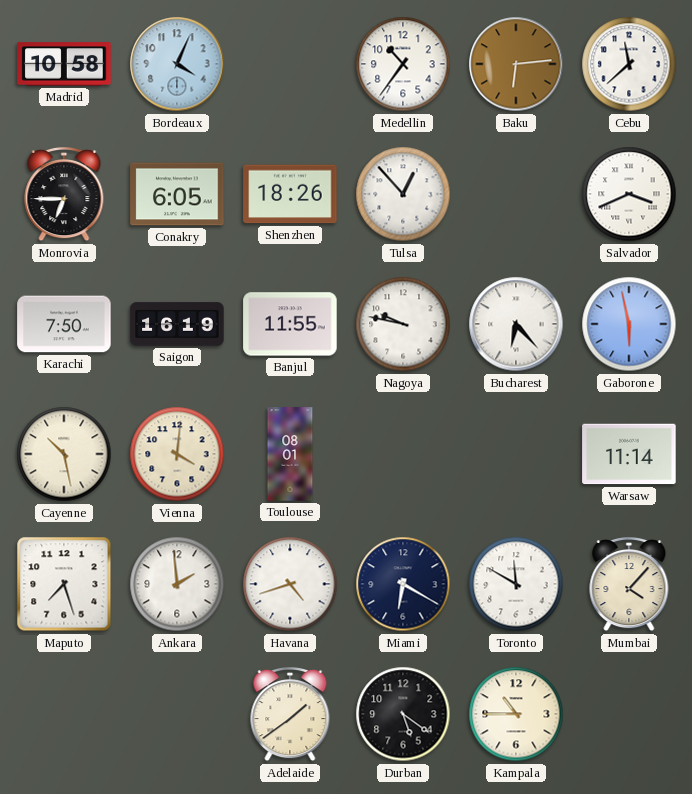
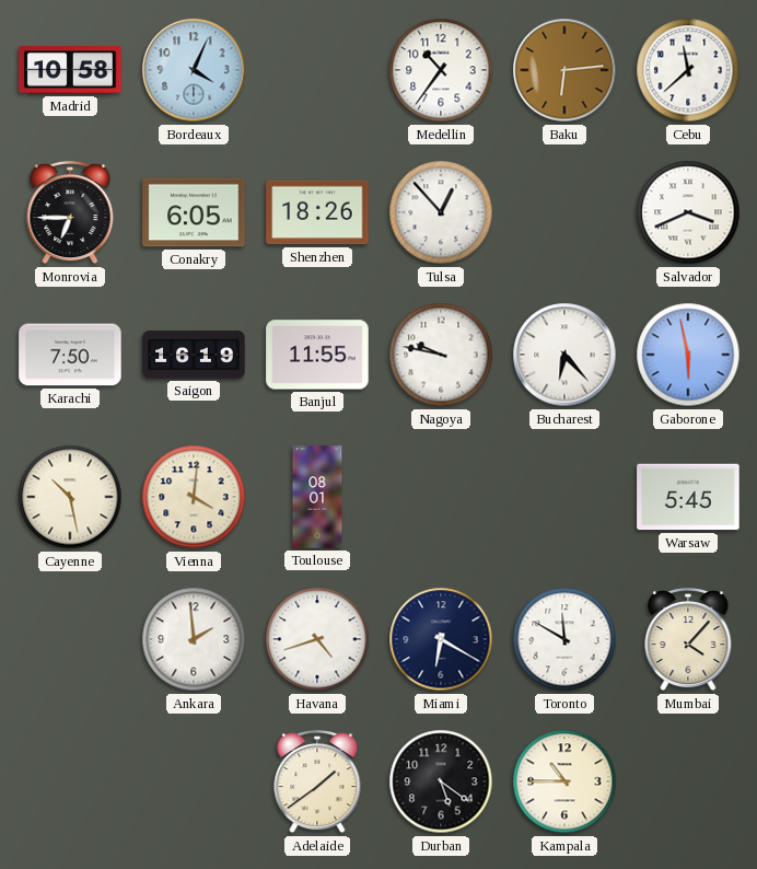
Warsaw: 11:14 -> 5:45 (688, 497)
Maputo: 7:27 -> none (64, 584)
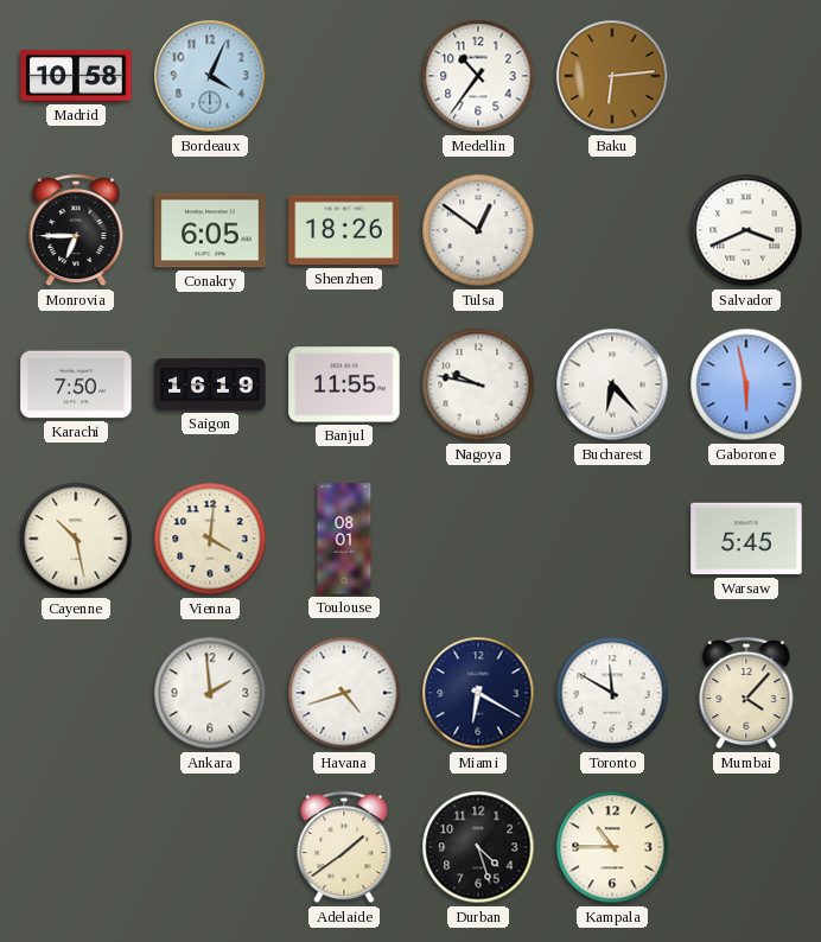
Cebu: 11:38 -> none (688, 70)
Tulsa: 12:53 -> 12:51 (478, 230)
Durban: 5:21 -> 4:27 (478, 847)
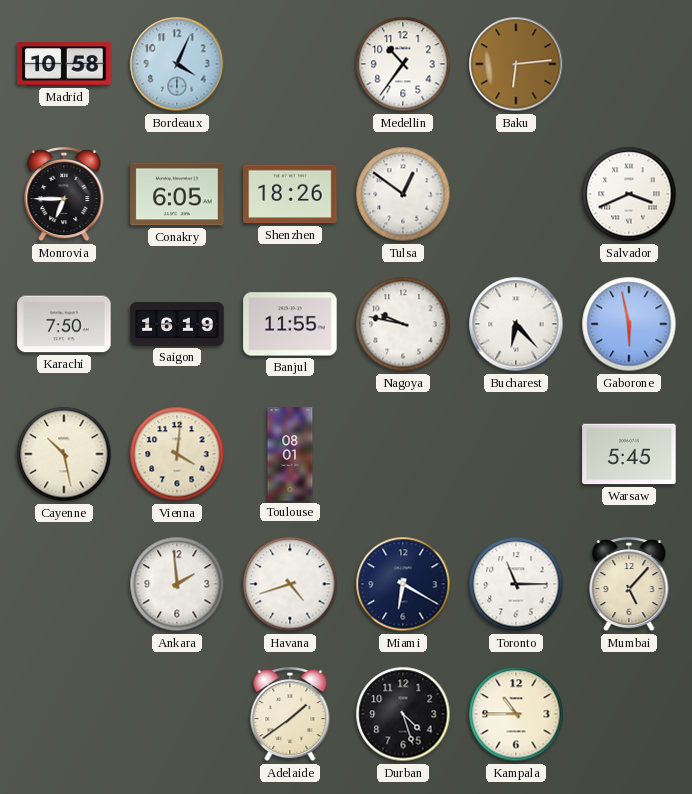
Toronto: 11:50 -> 11:15 (516, 584)
Mumbai: 4:07 -> 5:07 (629, 585)
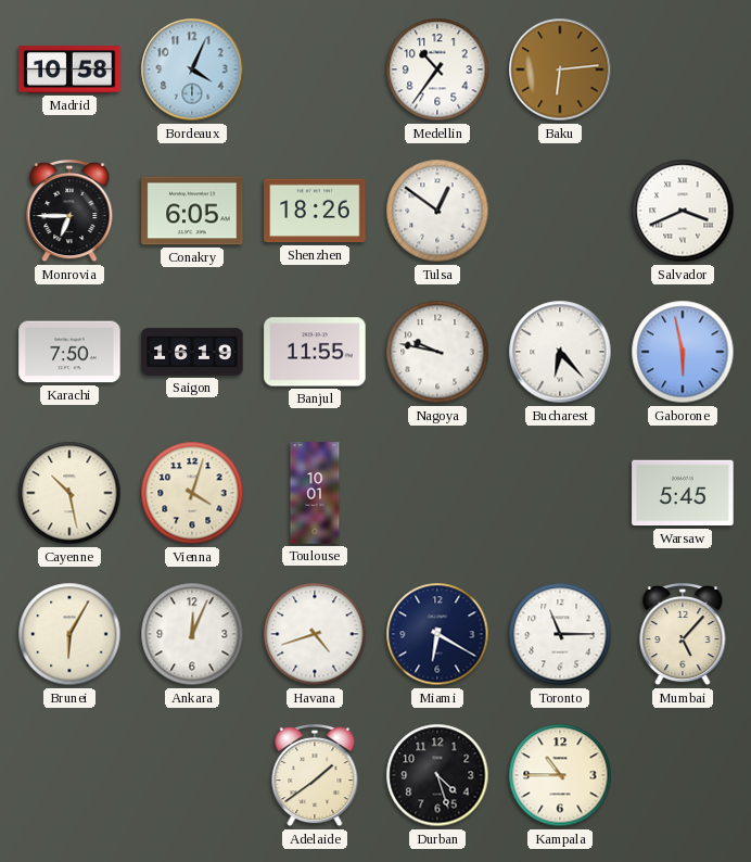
Vienna: 4:01 -> 4:03 (192, 493)
Toulouse: 08:01 -> 10:01 (315, 493)
Brunei: none -> 6:05 (69, 634)
Ankara: 1:59 -> 12:04 (192, 634)
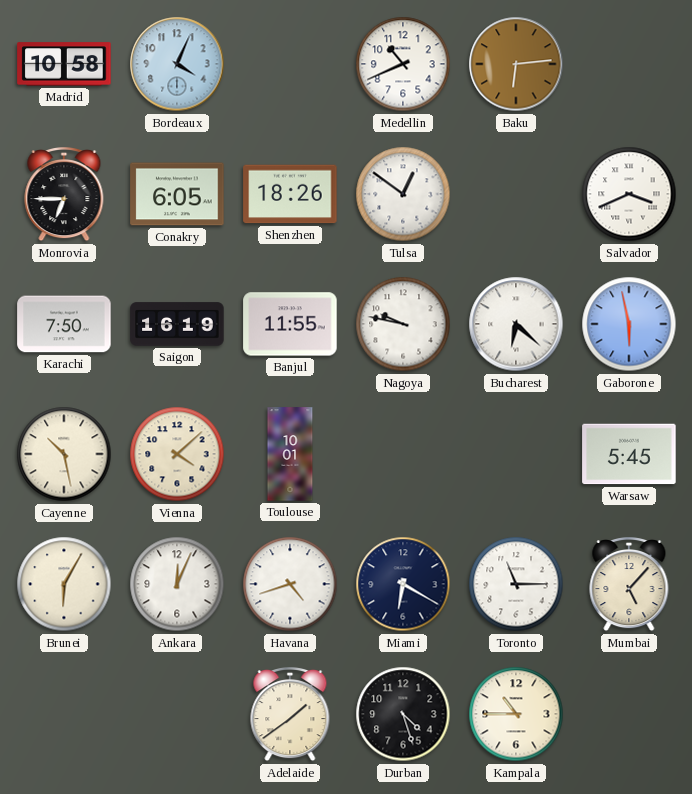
Medellin: 10:36 -> 10:41 (403, 64)
Bucharest: 6:23 -> 6:22 (516, 324)
Vienna: 4:03 -> 4:08 (177, 454)
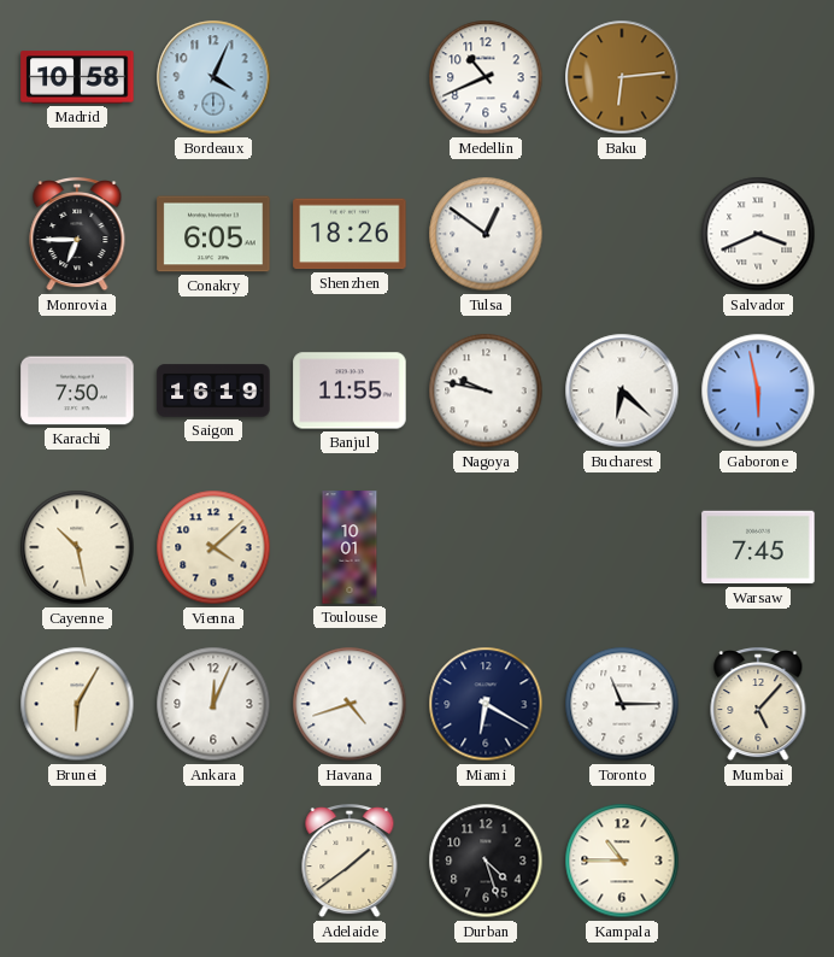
Warsaw: 5:45 -> 7:45 (758, 547)
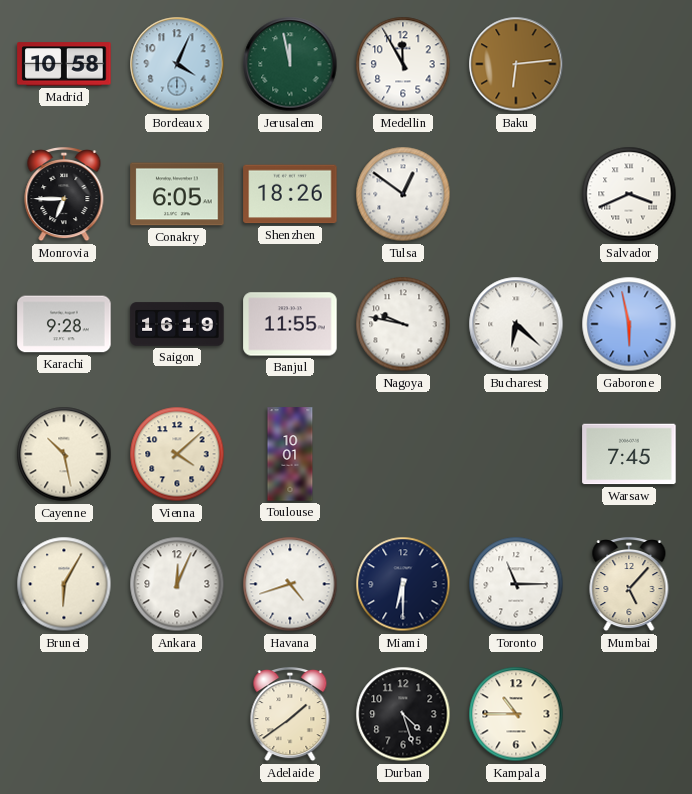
Jerusalem: none -> 11:58 (290, 64)
Medellin: 10:41 -> 11:55 (403, 64)
Karachi: 7:50 -> 9:28 (64, 324)
Miami: 6:20 -> 6:30 (403, 584)
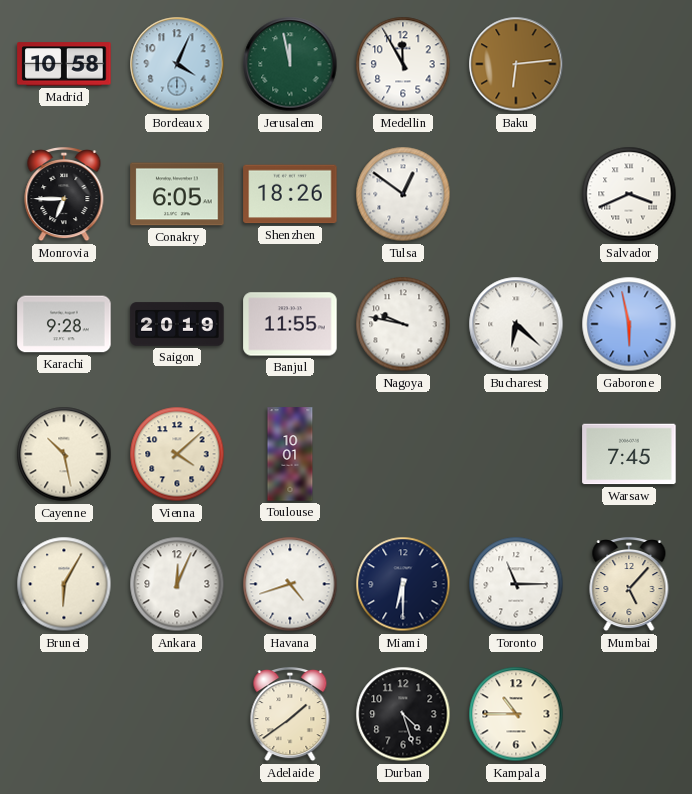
Saigon: 16:19 -> 20:19 (177, 324)
